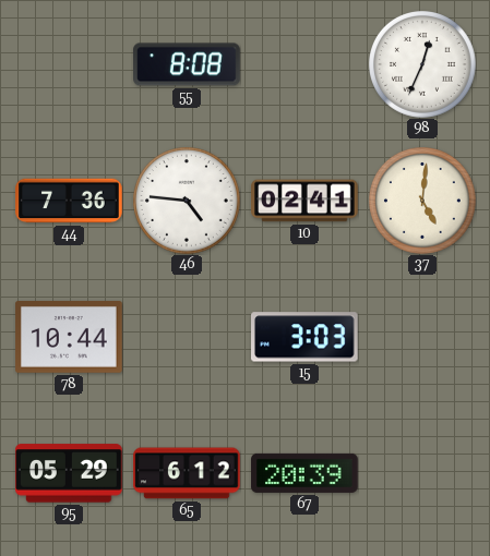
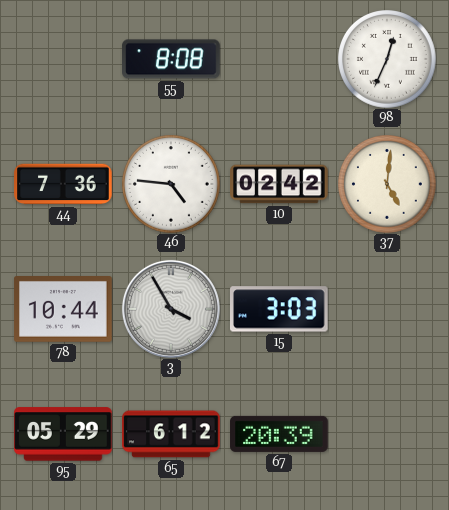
10: 02:41 -> 02:42 (279, 184)
3: none -> 3:55 (171, 309)
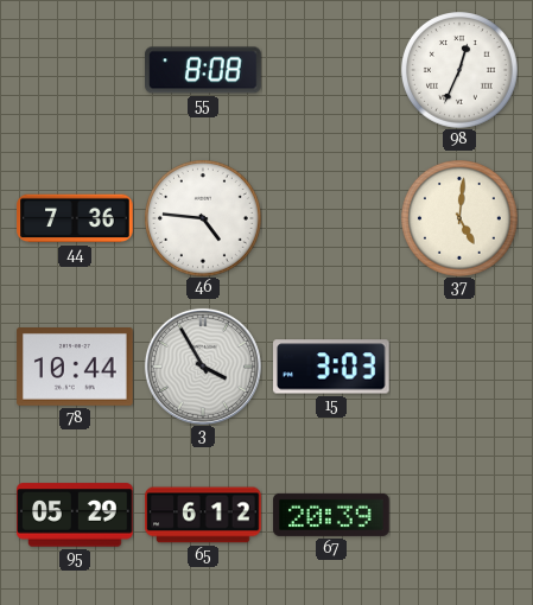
10: 02:42 -> none (279, 184)
